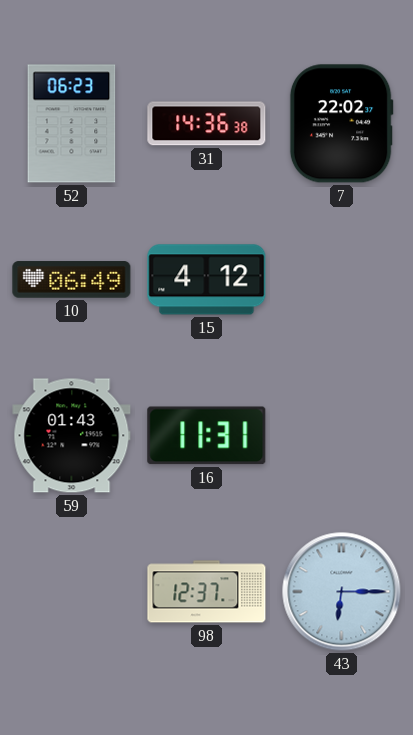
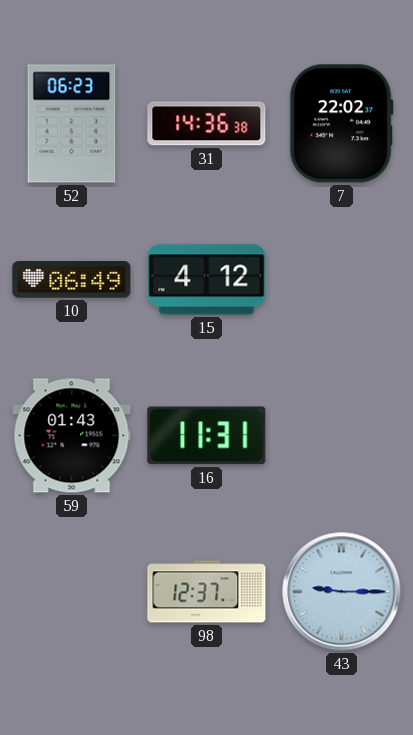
43: 6:15 -> 9:15 (342, 592)
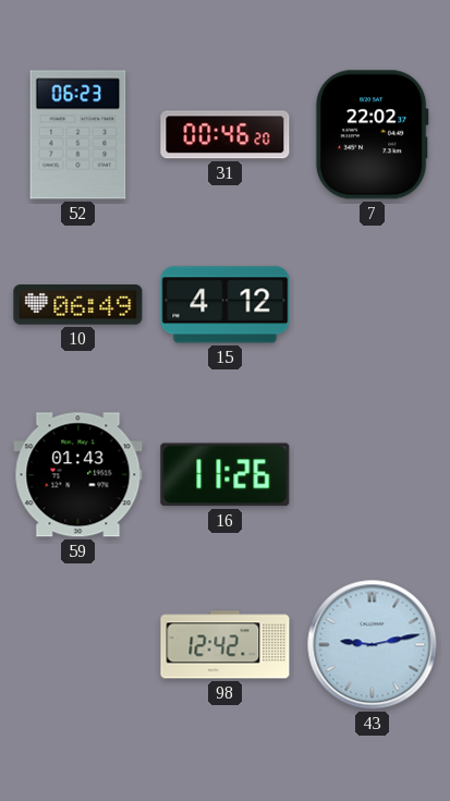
31: 14:36 -> 00:46 (226, 135)
16: 11:31 -> 11:26 (226, 475)
98: 12:37 -> 12:42 (226, 645)
43: 9:15 -> 9:13 (373, 645)
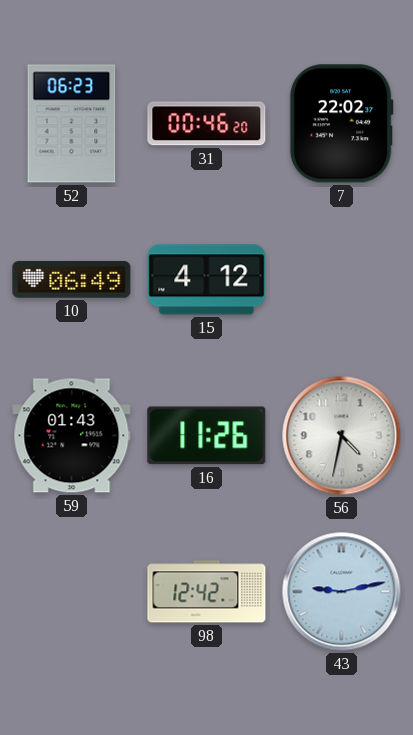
56: none -> 4:32 (342, 436)
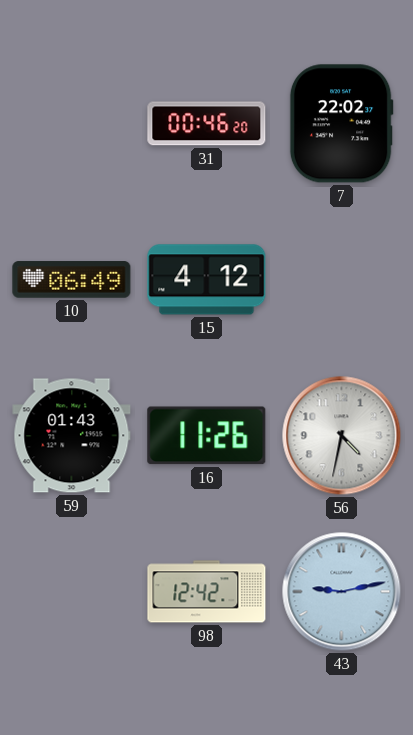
52: 06:23 -> none (72, 124)
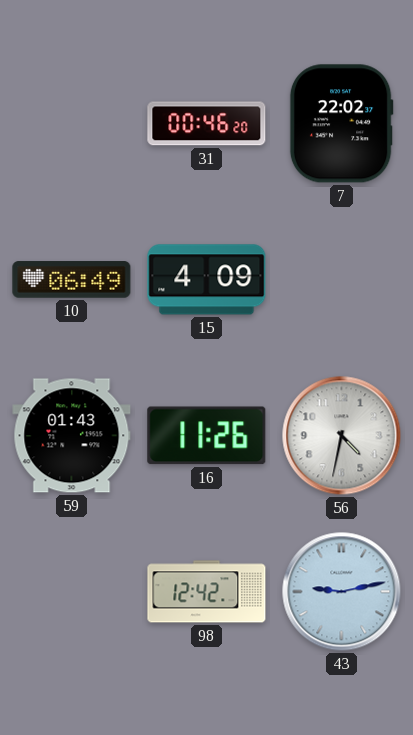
15: 4:12 -> 4:09 (207, 280)
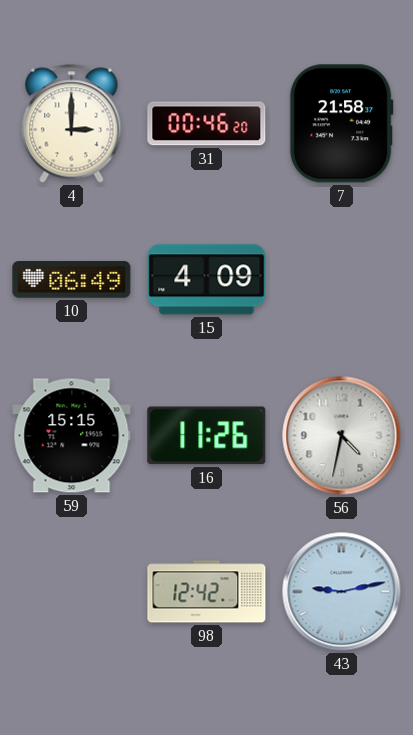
4: none -> 3:00 (72, 124)
7: 22:02 -> 21:58 (341, 124)
59: 01:43 -> 15:15 (72, 436)
